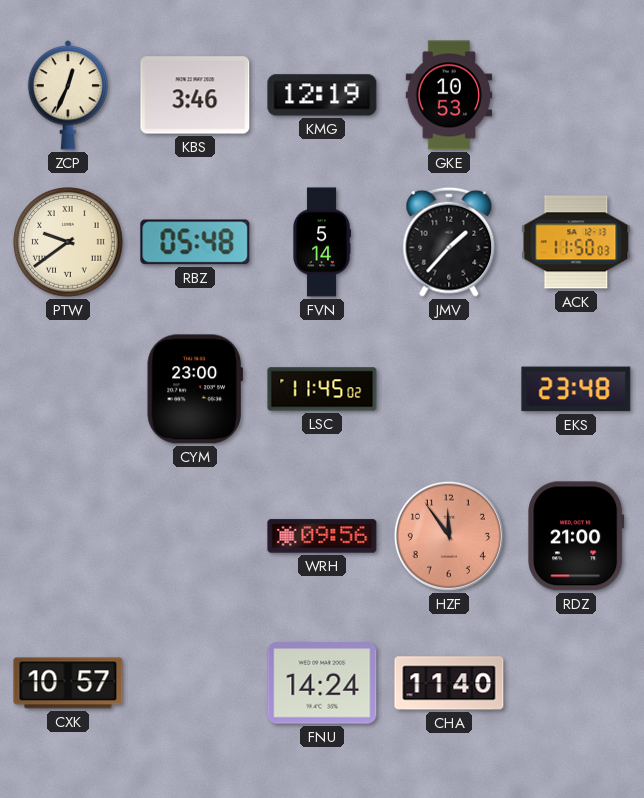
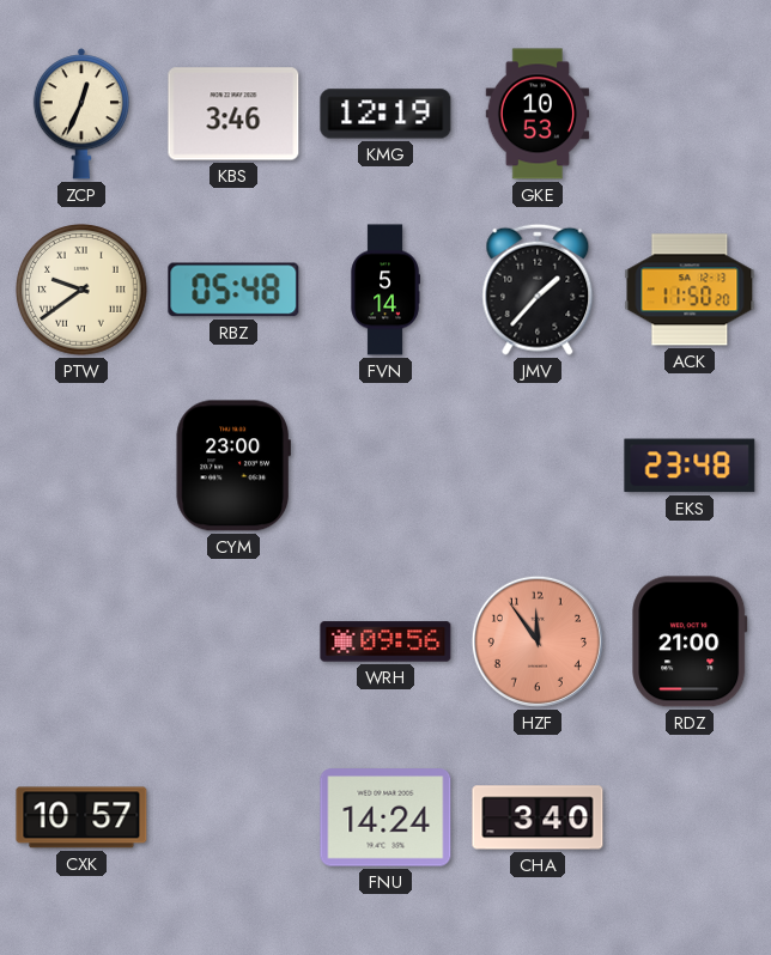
ACK: 11:50:03 -> 11:50:20 (690, 290)
LSC: 11:45 -> none (322, 389)
CHA: 11:40 -> 3:40 (538, 817)
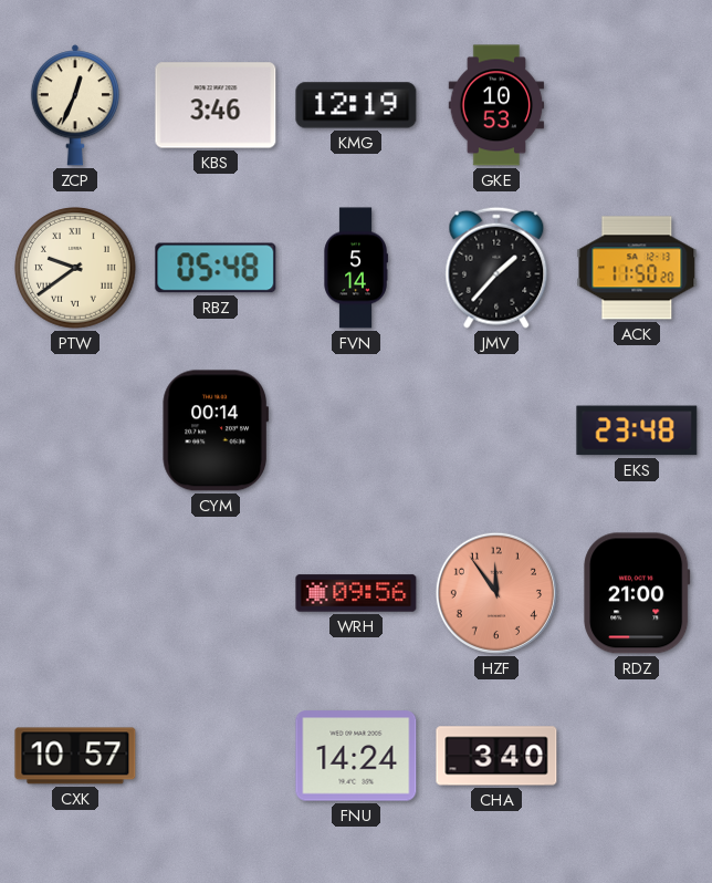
CYM: 23:00 -> 00:14 (216, 430)
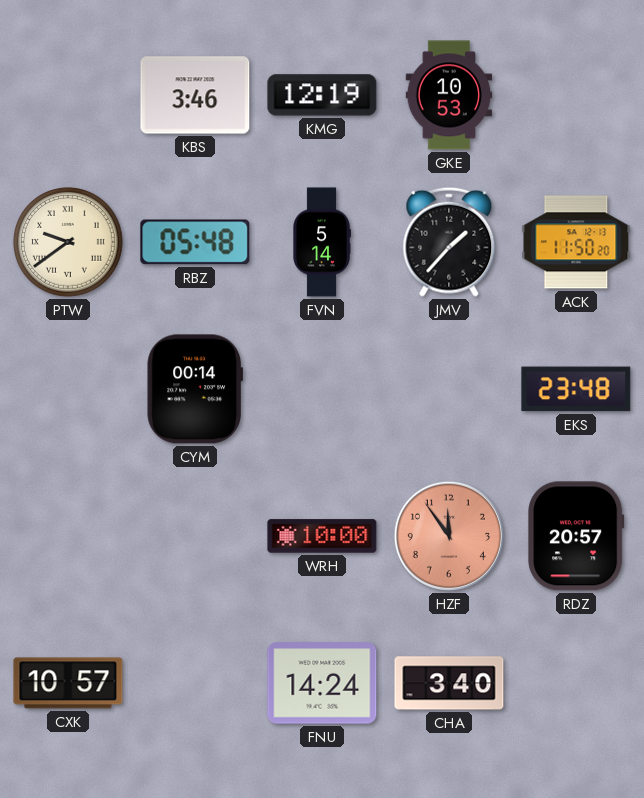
ZCP: 12:34 -> none (75, 105)
WRH: 09:56 -> 10:00 (322, 536)
RDZ: 21:00 -> 20:57 (576, 536)
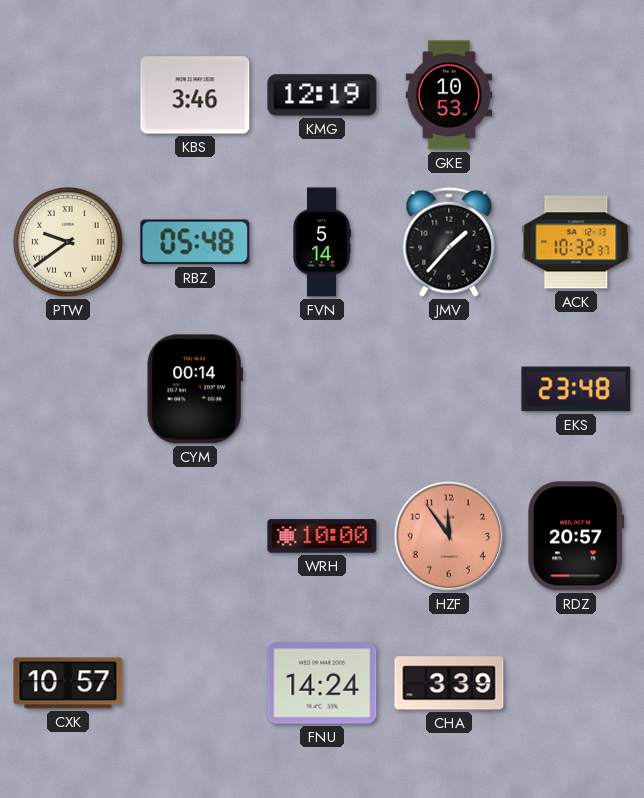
ACK: 11:50 -> 10:32 (576, 242)
CHA: 3:40 -> 3:39 (449, 683)
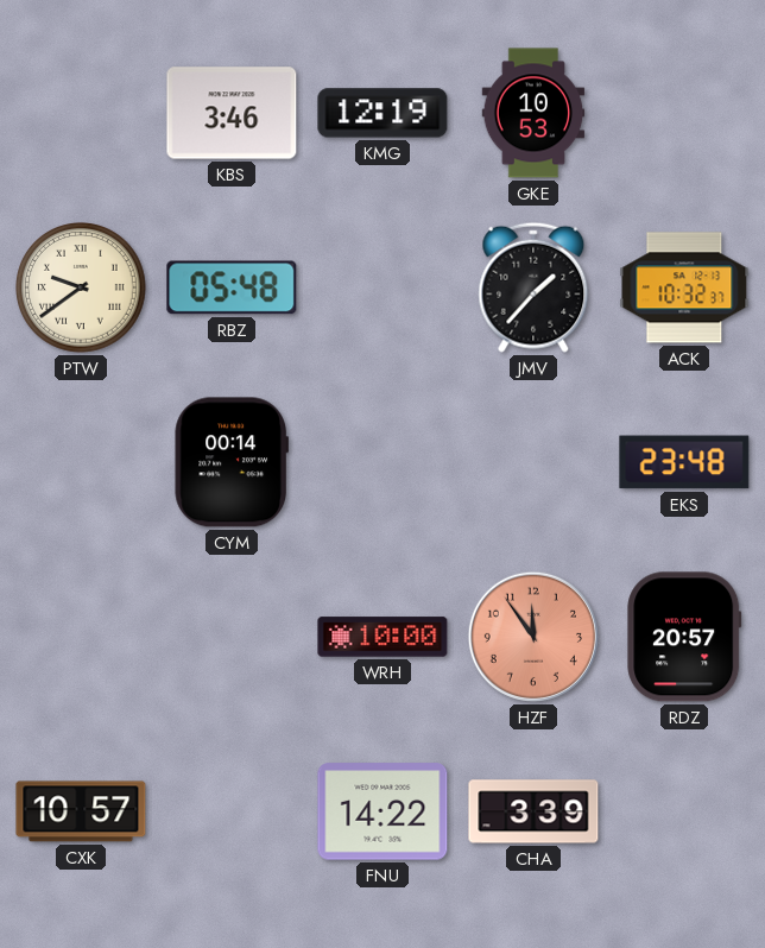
FVN: 5:14 -> none (322, 242)
FNU: 14:24 -> 14:22 (383, 811)
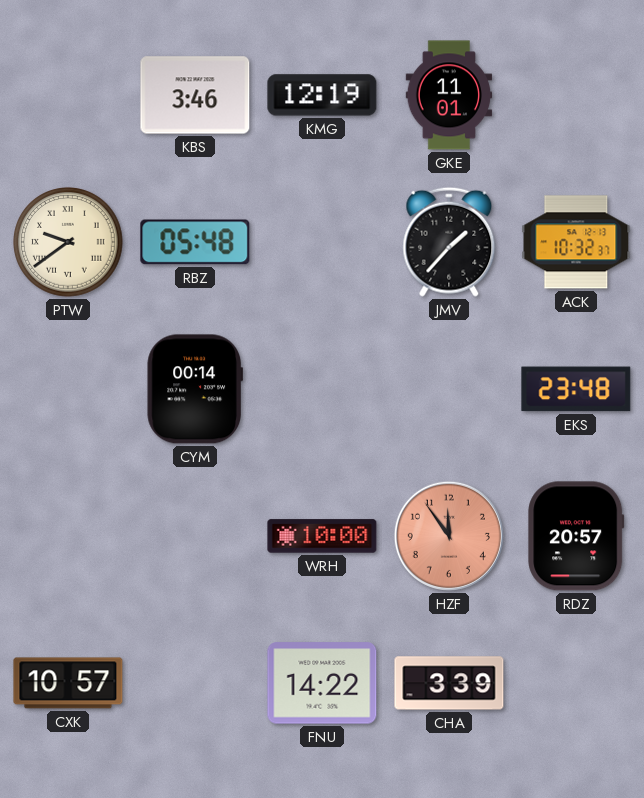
GKE: 10:53 -> 11:01 (449, 95)
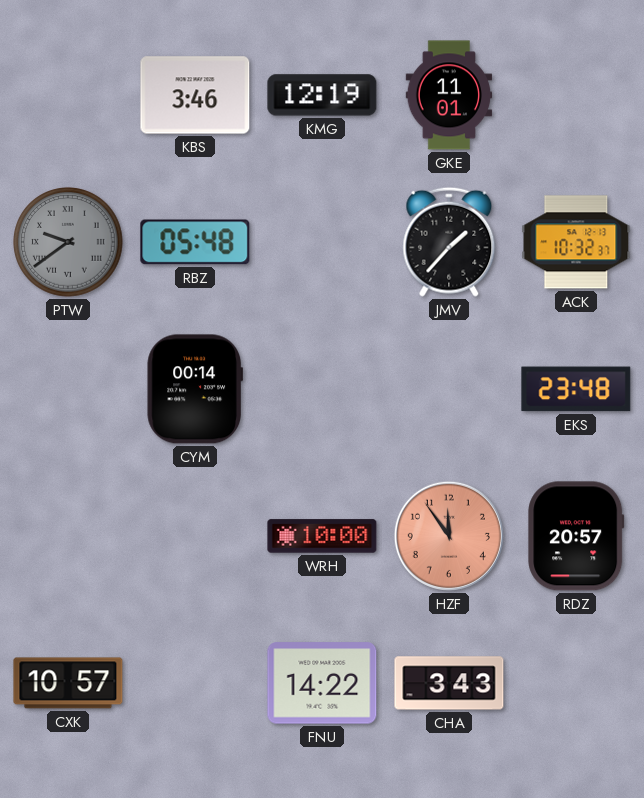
PTW dial: cream -> grey (68, 242)
CHA: 3:39 -> 3:43 (449, 683)
